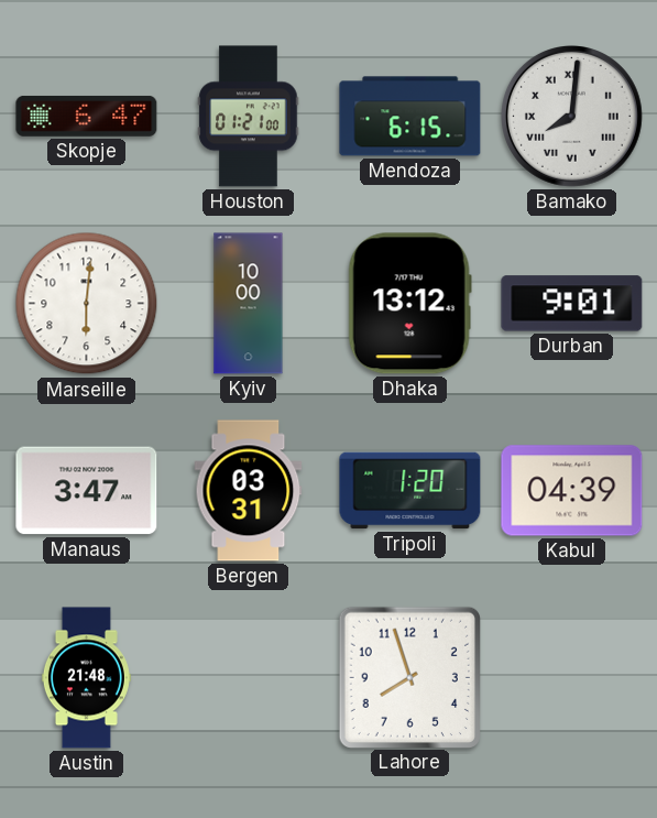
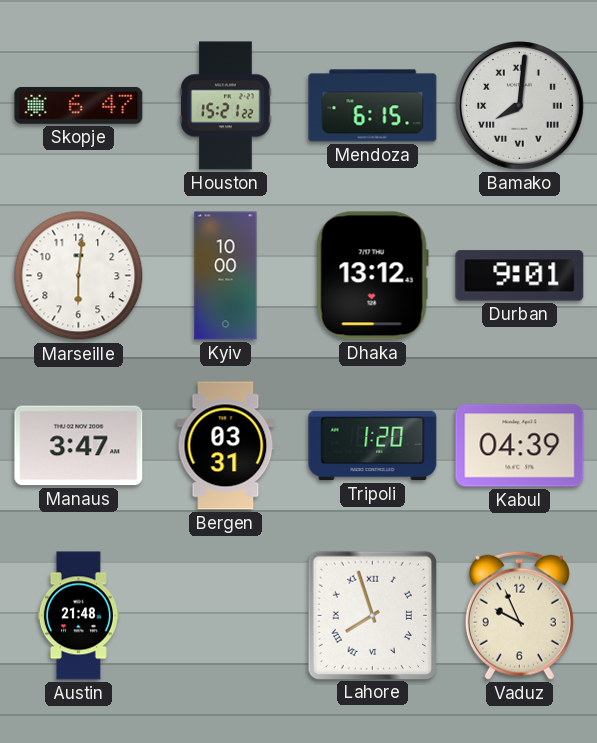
Houston: 01:21 -> 15:21 (226, 106)
Lahore numerals: Arabic -> Roman (372, 615)
Vaduz: none -> 9:56 (519, 615)
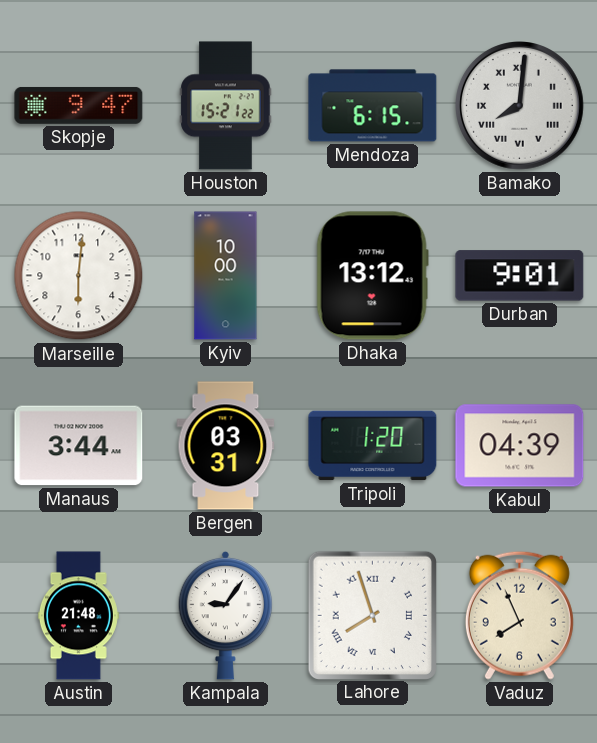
Skopje: 6:47 -> 9:47 (79, 105)
Manaus: 3:47 -> 3:44 (79, 446)
Kampala: none -> 9:06 (226, 615)
Vaduz: 9:56 -> 7:56 (519, 615)
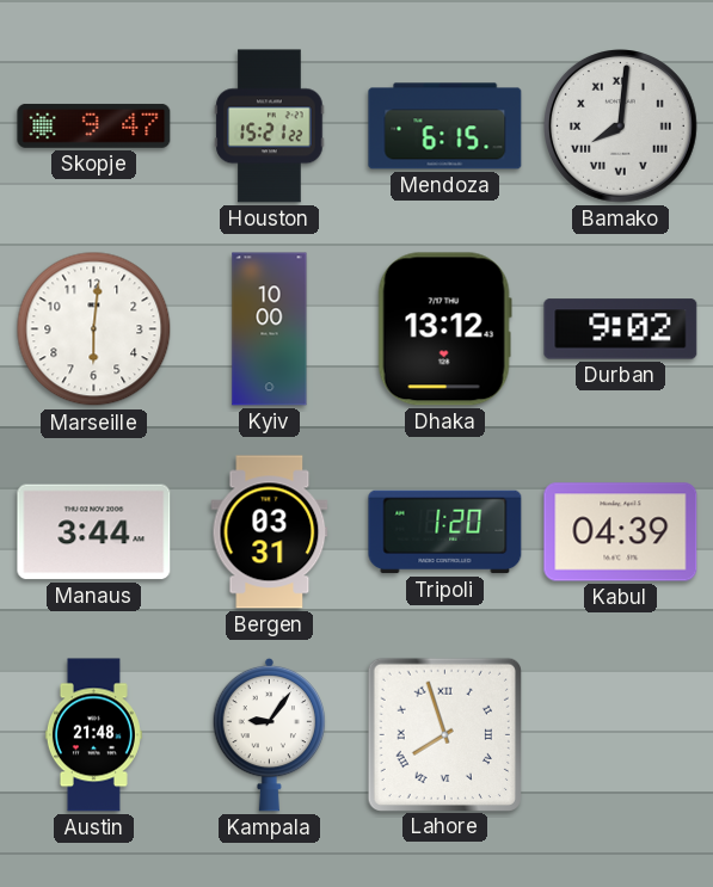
Durban: 9:01 -> 9:02 (621, 329)
Vaduz: 7:56 -> none (519, 615)
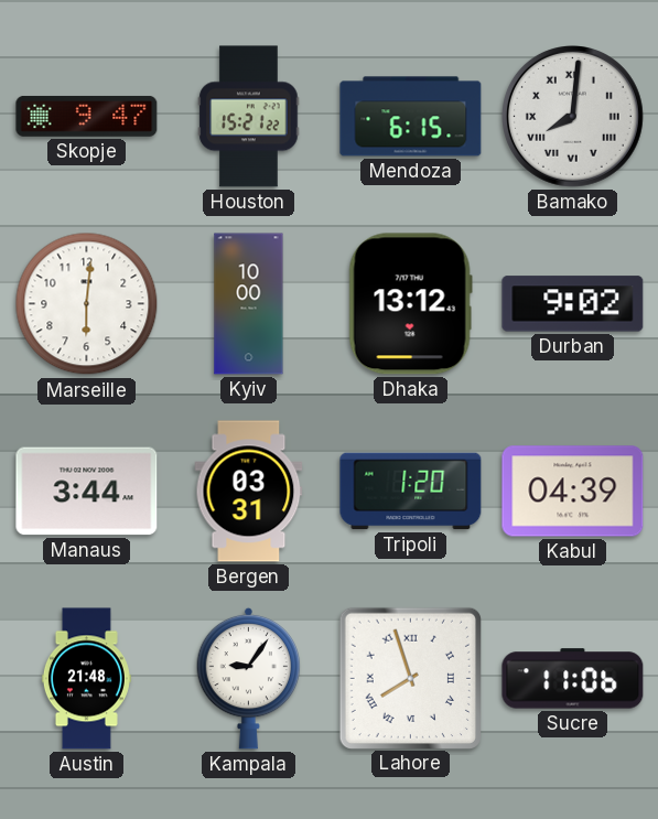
Sucre: none -> 11:06 (573, 679)
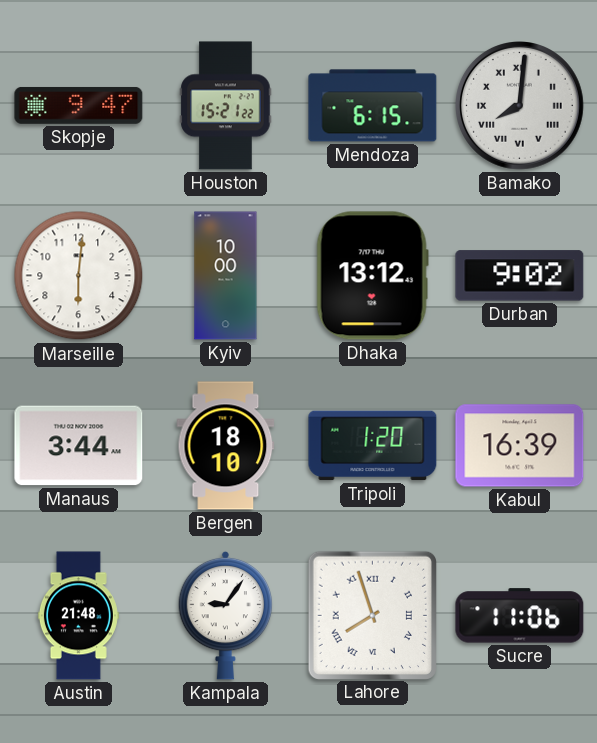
Bergen: 03:31 -> 18:10 (226, 446)
Kabul: 04:39 -> 16:39 (520, 446)
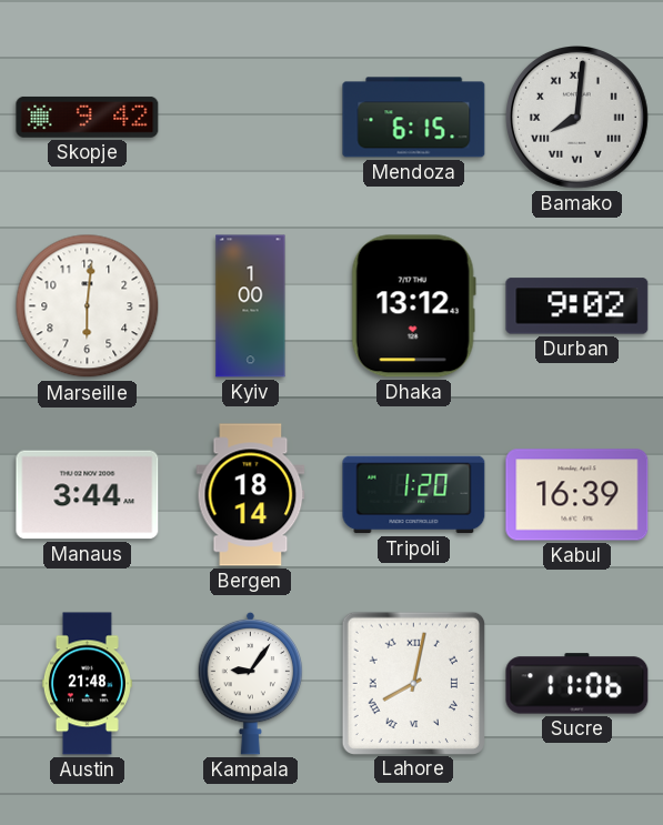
Skopje: 9:47 -> 9:42 (88, 117)
Houston: 15:21 -> none (226, 106)
Kyiv: 10:00 -> 1:00 (251, 306)
Bergen: 18:10 -> 18:14 (251, 495)
Lahore: 7:57 -> 8:02 (413, 683)
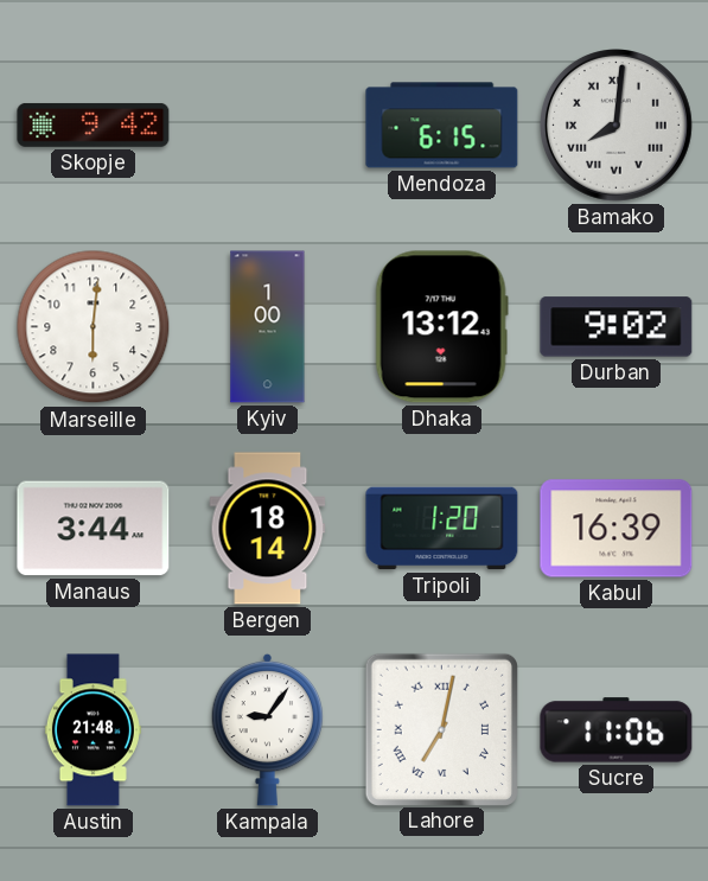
Lahore: 8:02 -> 7:02 (441, 729)
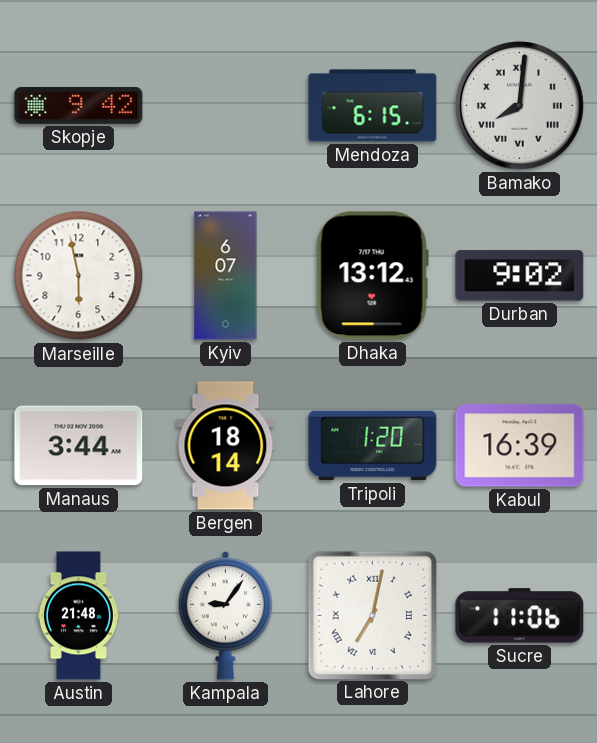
Marseille: 6:01 -> 5:58 (79, 276)
Kyiv: 1:00 -> 6:07 (226, 276)
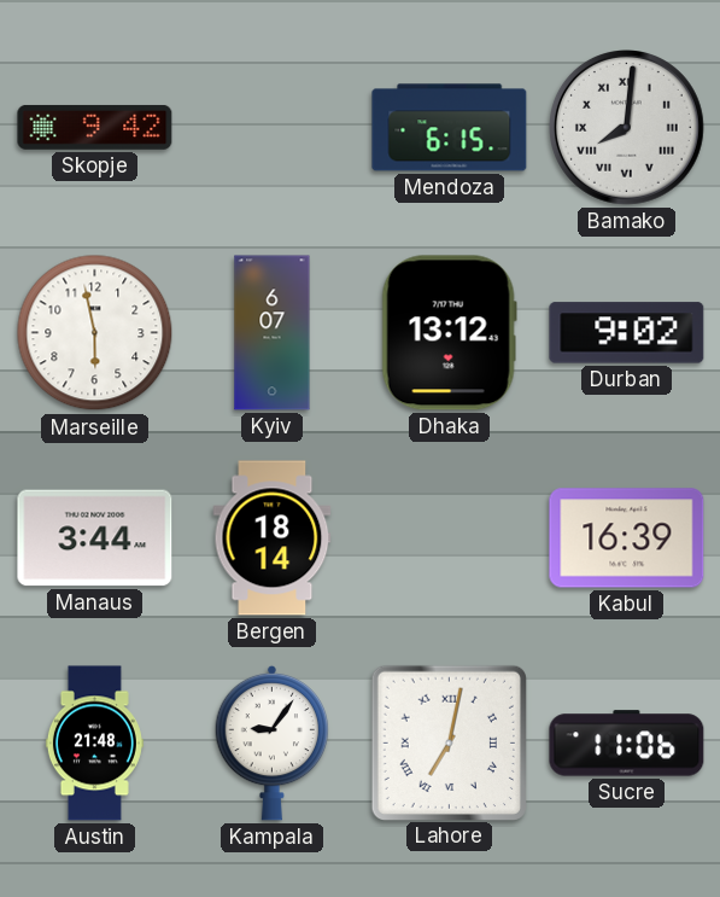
Tripoli: 1:20 -> none (373, 446)
